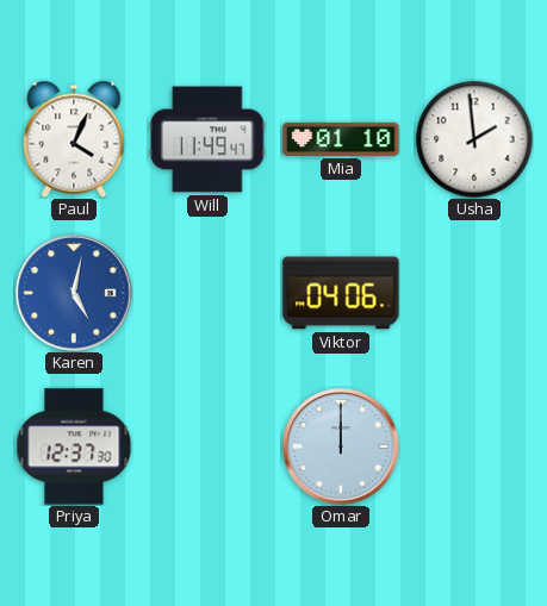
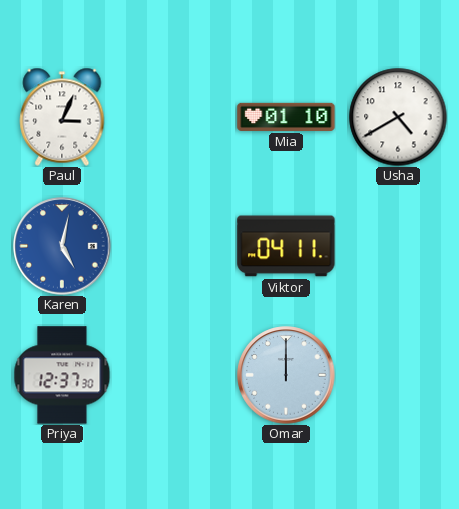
Paul: 4:04 -> 3:04 (62, 117)
Will: 11:49 -> none (207, 139)
Usha: 1:59 -> 4:40 (398, 117)
Viktor: 04:06 -> 04:11 (286, 246)
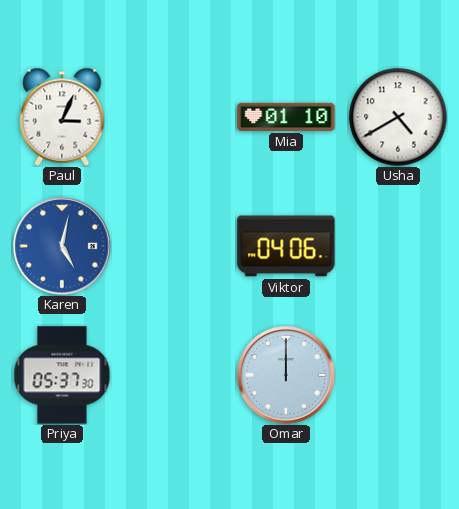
Viktor: 04:11 -> 04:06 (286, 246)
Priya: 12:37 -> 05:37 (62, 375)
